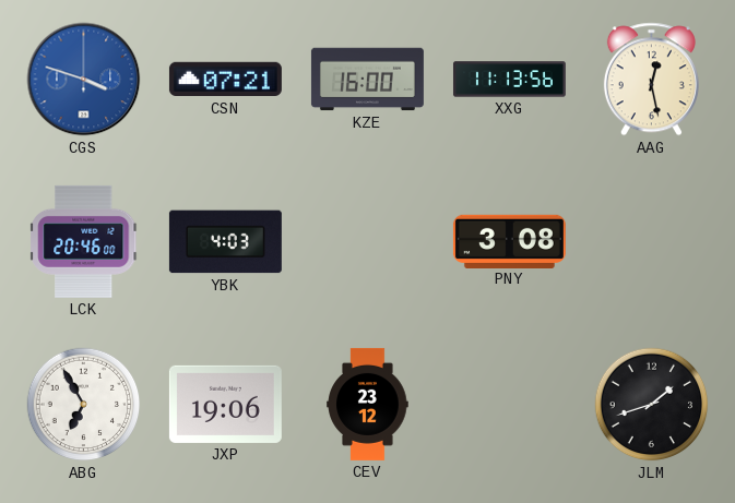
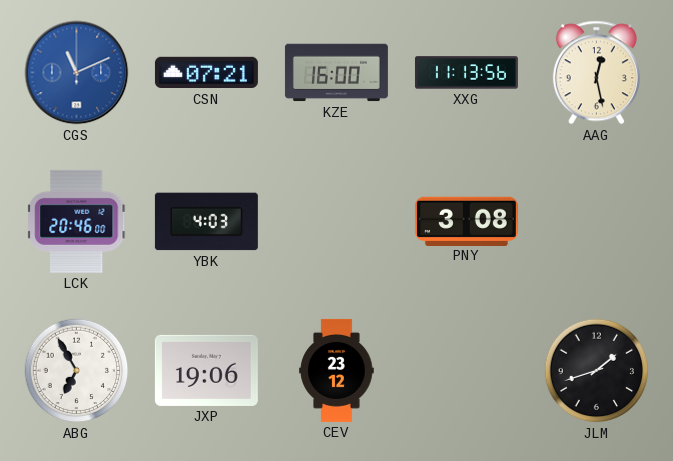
CGS: 3:48 -> 11:11 (77, 73)
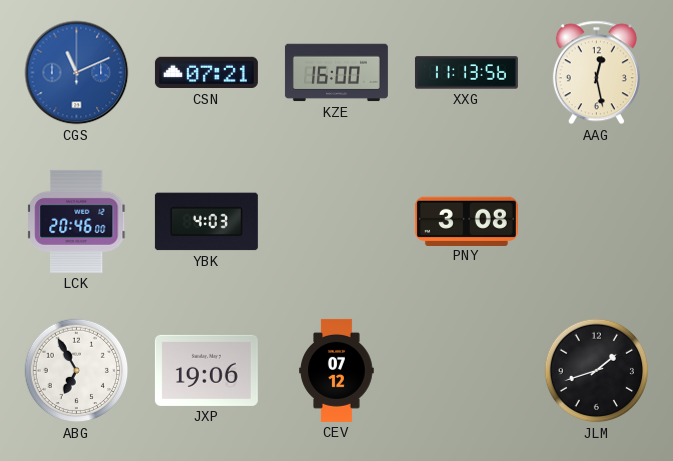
CEV: 23:12 -> 07:12 (337, 370)
